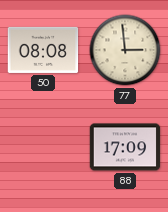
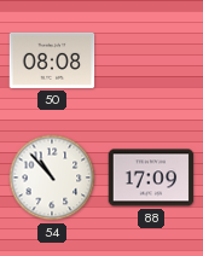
77: 2:59 -> none (125, 50)
54: none -> 10:53 (52, 178)
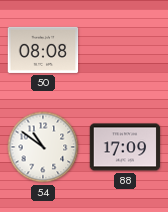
54: 10:53 -> 10:51 (43, 147)
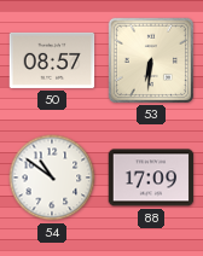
50: 08:08 -> 08:57 (52, 60)
53: none -> 6:31 (150, 59)
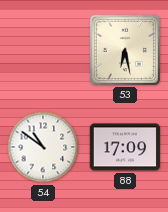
50: 08:57 -> none (52, 60)
53: 6:31 -> 6:28 (124, 49)
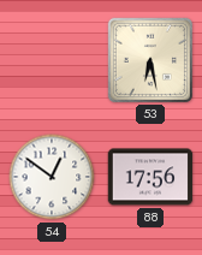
54: 10:51 -> 12:51 (52, 177)
88: 17:09 -> 17:56 (150, 177)
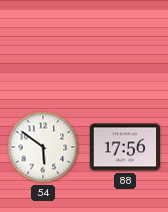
53: 6:28 -> none (149, 59)
54: 12:51 -> 5:51 (43, 147)
